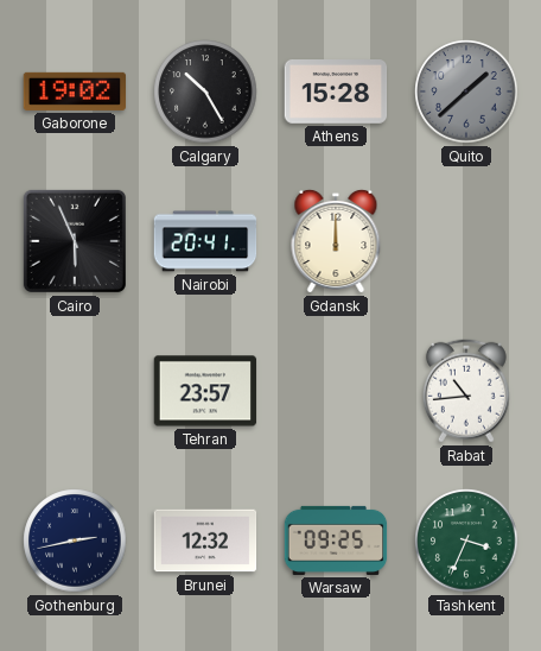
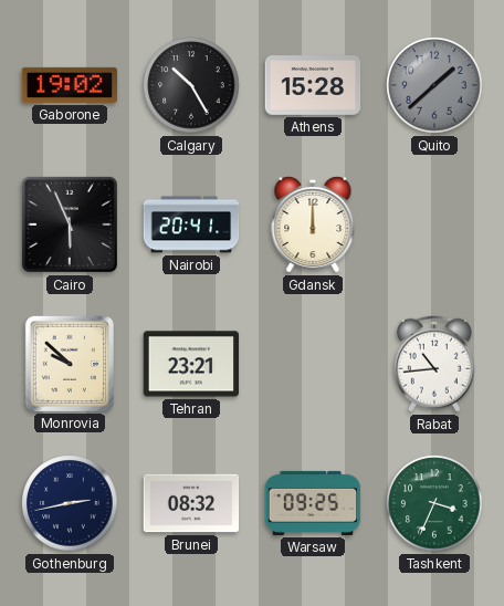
Monrovia: none -> 9:52 (69, 363)
Tehran: 23:57 -> 23:21 (191, 364)
Brunei: 12:32 -> 08:32 (191, 503)
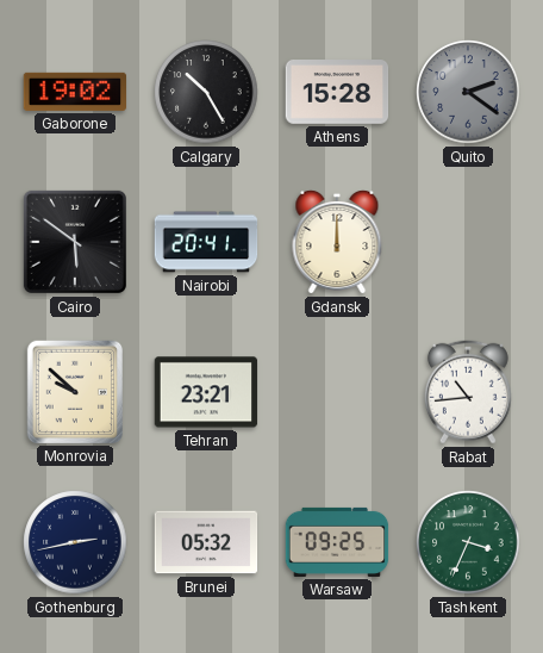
Quito: 1:38 -> 2:21 (468, 92)
Cairo: 5:56 -> 5:51 (75, 242)
Brunei: 08:32 -> 05:32 (206, 542)
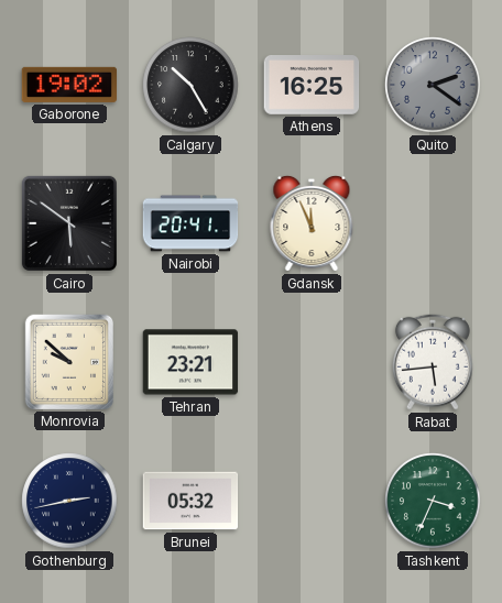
Athens: 15:28 -> 16:25 (312, 86)
Gdansk: 12:00 -> 11:56 (312, 223)
Rabat: 10:44 -> 5:44 (433, 362)
Warsaw: 09:25 -> none (337, 542)
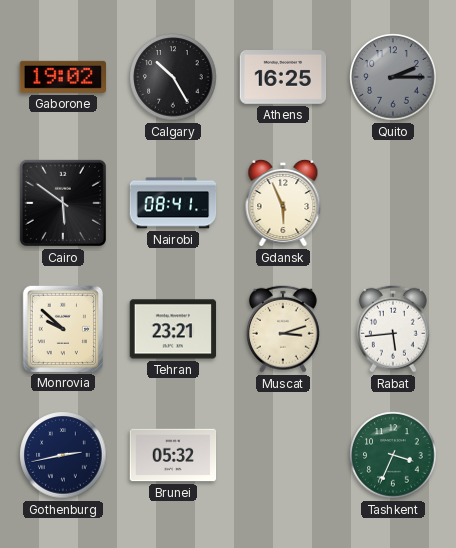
Quito: 2:21 -> 2:15 (393, 77)
Nairobi: 20:41 -> 08:41 (173, 203)
Gdansk: 11:56 -> 5:56 (283, 203)
Muscat: none -> 3:12 (283, 329)
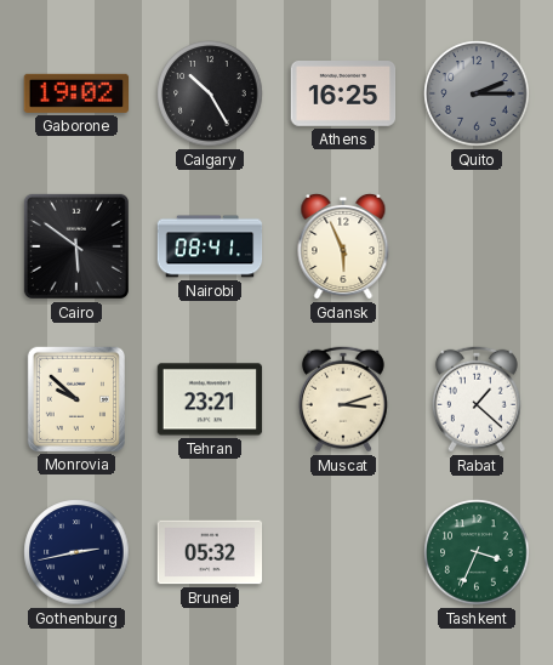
Rabat: 5:44 -> 1:22 (477, 399)
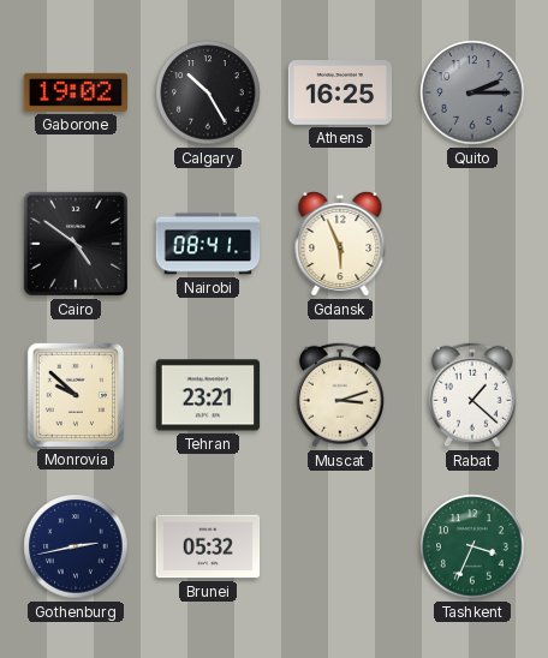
Cairo: 5:51 -> 4:51 (76, 244)
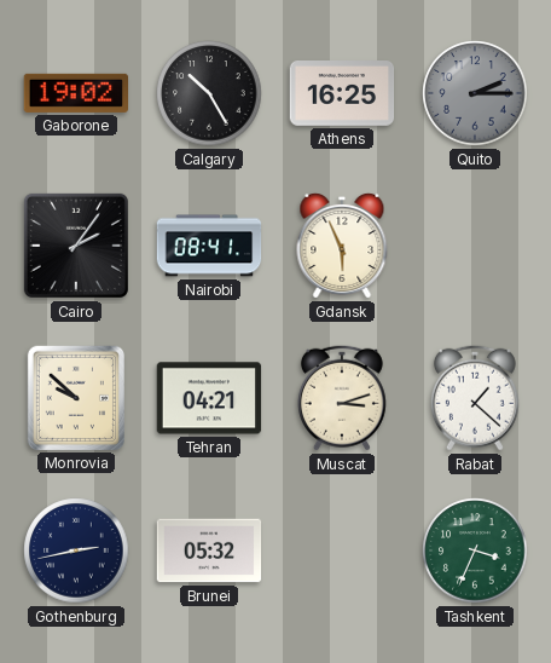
Cairo: 4:51 -> 2:06 (76, 246)
Tehran: 23:21 -> 04:21 (209, 398)
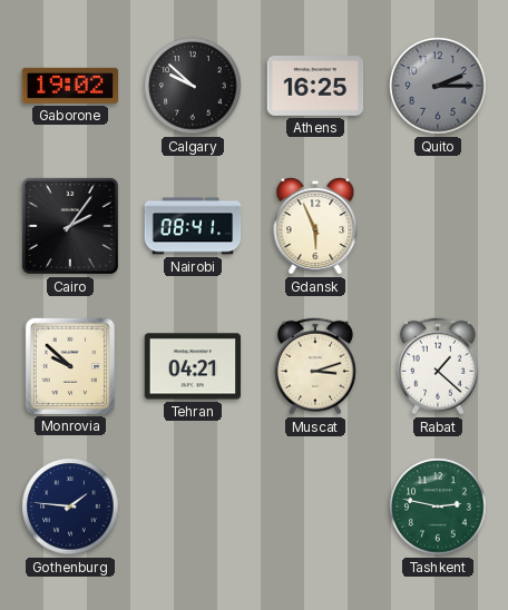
Calgary: 10:25 -> 9:52 (193, 86)
Gothenburg: 2:43 -> 1:46 (70, 506)
Brunei: 05:32 -> none (209, 550)
Tashkent: 3:34 -> 2:47 (438, 506)
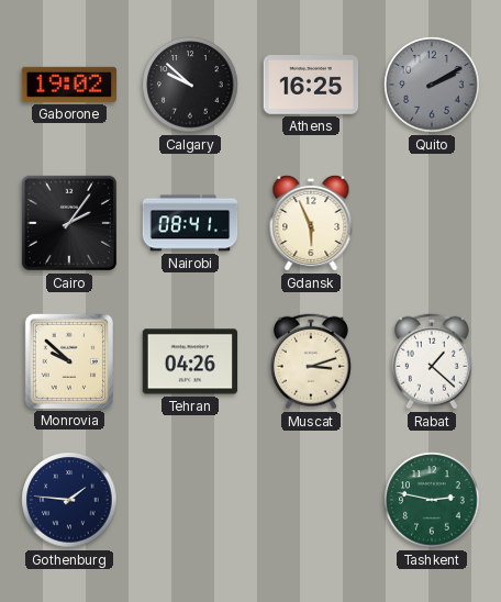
Quito: 2:15 -> 2:10 (432, 85)
Tehran: 04:21 -> 04:26 (190, 361)
